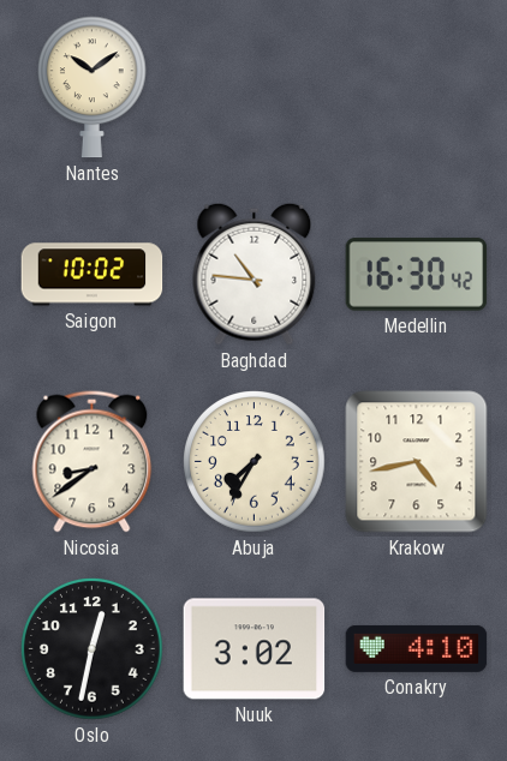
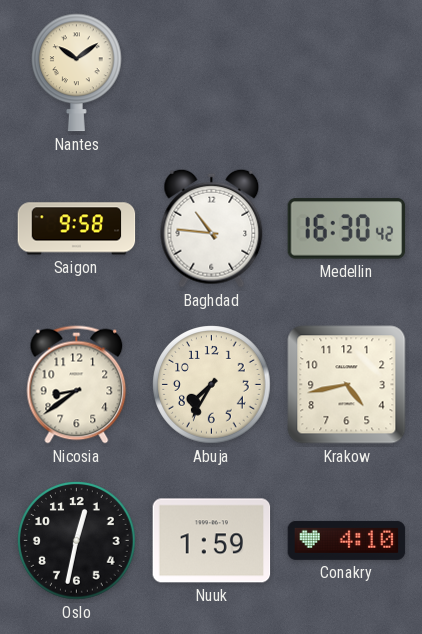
Saigon: 10:02 -> 9:58 (77, 229)
Nuuk: 3:02 -> 1:59 (212, 541)
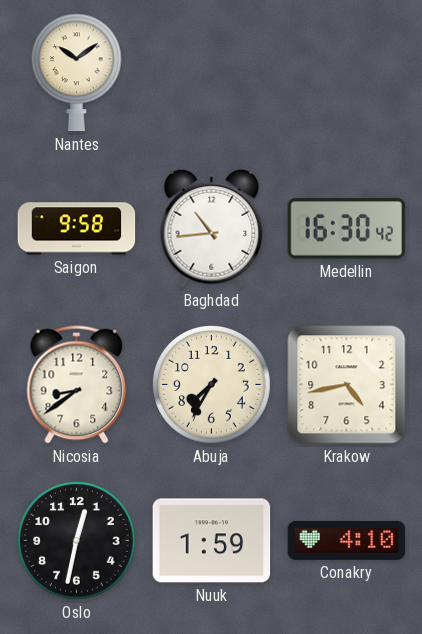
Baghdad: 10:46 -> 10:44 (212, 228)
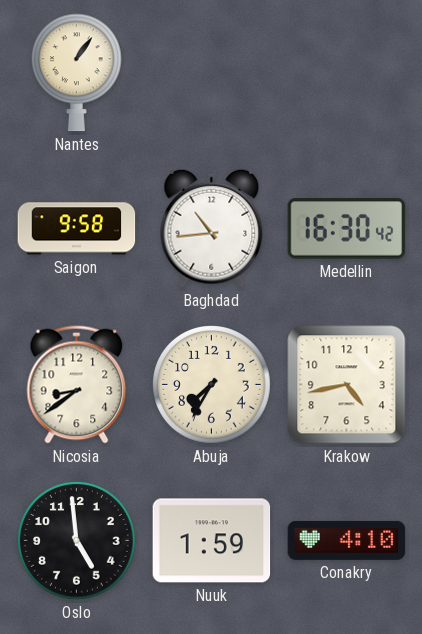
Nantes: 10:09 -> 1:06 (77, 73)
Oslo: 12:32 -> 4:59 (77, 541)
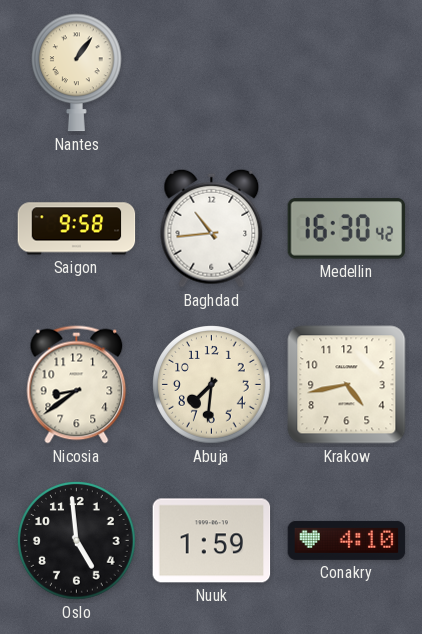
Abuja: 7:35 -> 7:31 (212, 385)
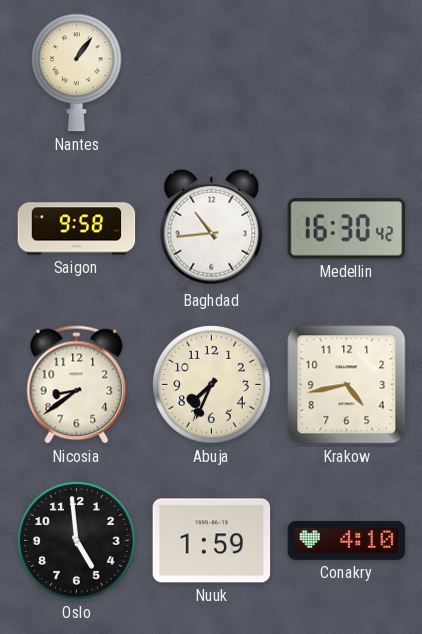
Abuja: 7:31 -> 7:34 (212, 385)
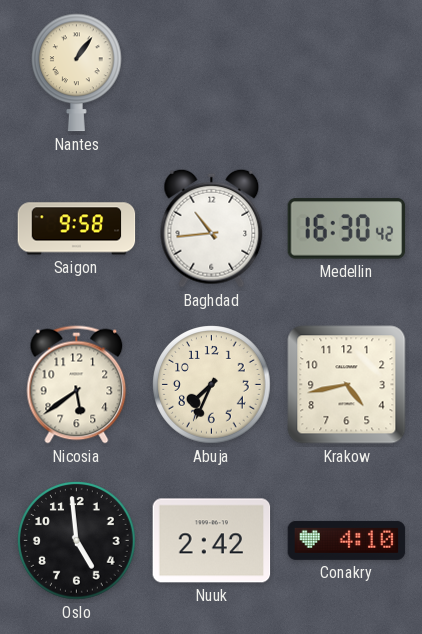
Nicosia: 8:39 -> 5:39 (77, 385)
Nuuk: 1:59 -> 2:42 (212, 541)
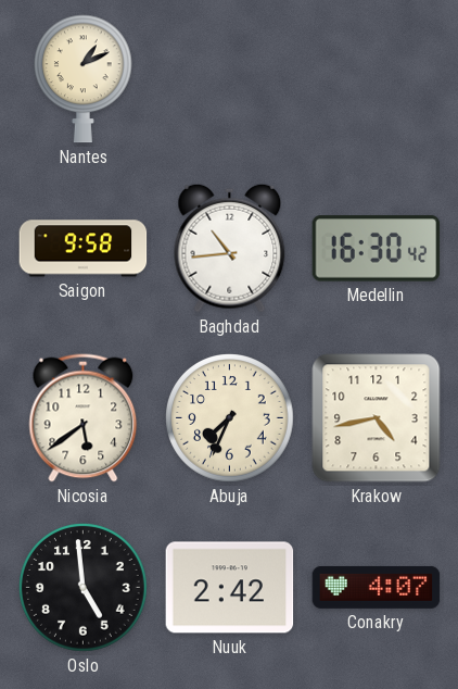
Nantes: 1:06 -> 1:11 (84, 79)
Conakry: 4:10 -> 4:07 (377, 587)
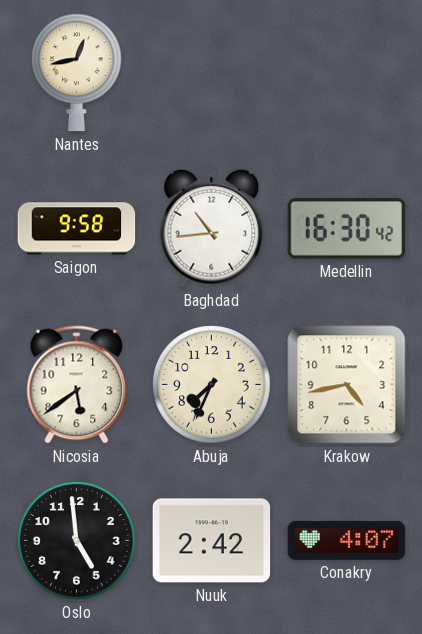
Nantes: 1:11 -> 12:43 (77, 73)
